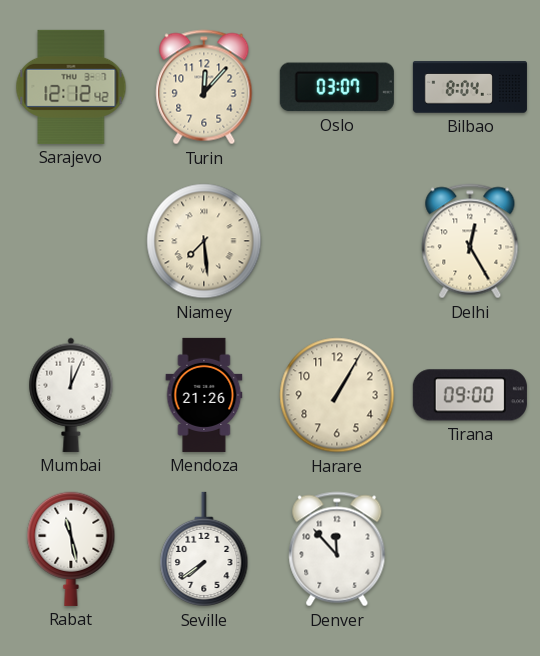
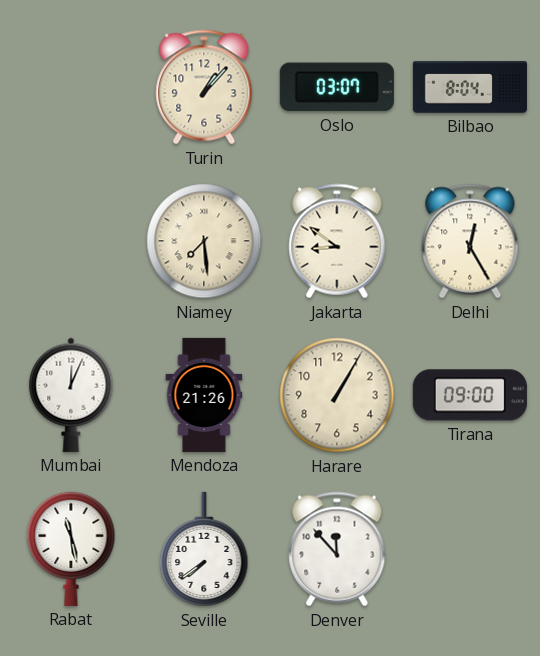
Sarajevo: 12:12 -> none (71, 87)
Turin: 12:07 -> 1:07 (204, 87)
Jakarta: none -> 8:51 (337, 241)
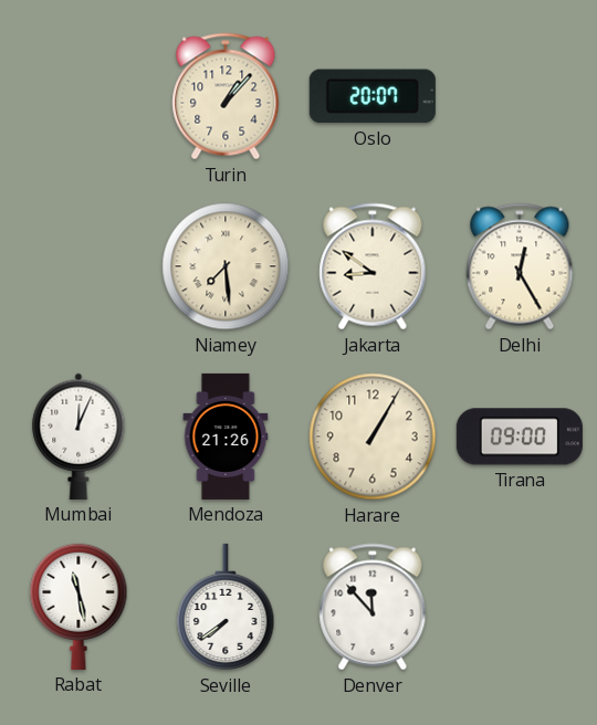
Oslo: 03:07 -> 20:07 (373, 96)
Bilbao: 8:04 -> none (470, 87)
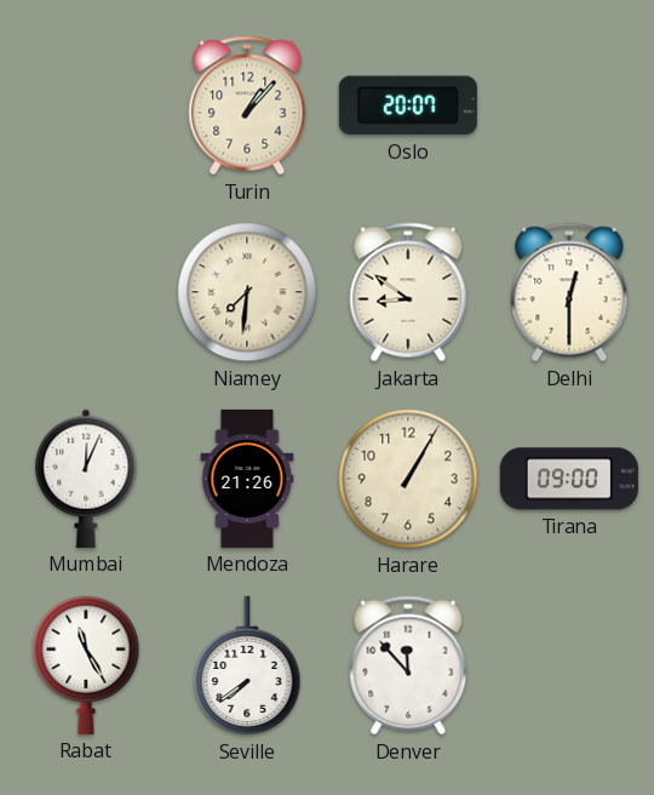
Niamey: 7:29 -> 7:31 (247, 292)
Delhi: 12:25 -> 12:30 (569, 292)
Rabat: 11:28 -> 11:25 (86, 665)
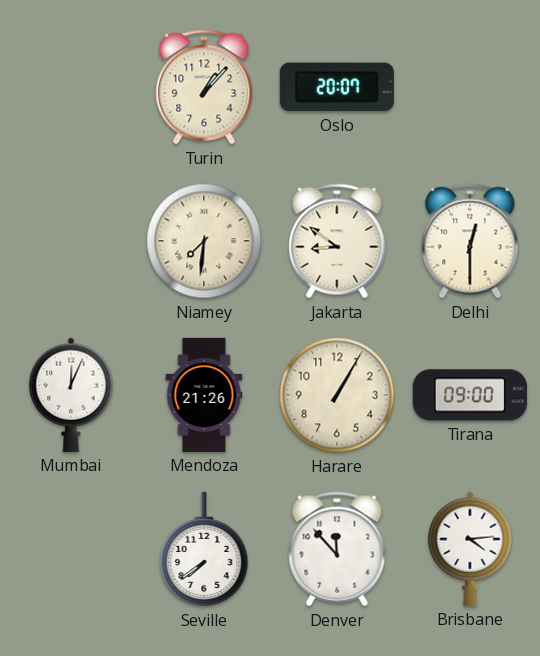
Rabat: 11:25 -> none (86, 665)
Brisbane: none -> 4:14 (470, 549)
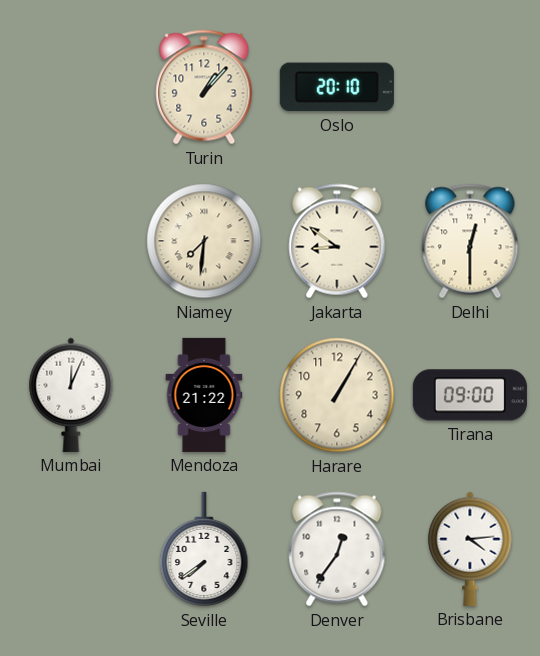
Oslo: 20:07 -> 20:10 (337, 87)
Mendoza: 21:26 -> 21:22 (204, 395)
Denver: 11:53 -> 12:36 (337, 549)
